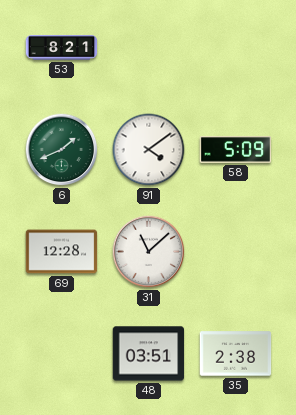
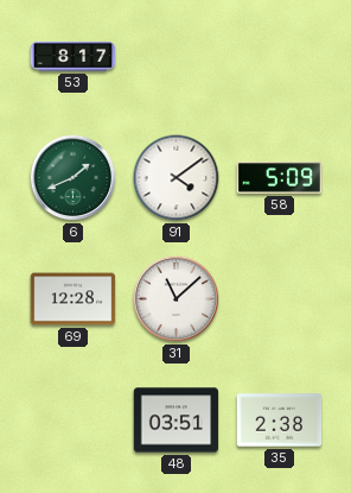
53: 8:21 -> 8:17 (74, 57)
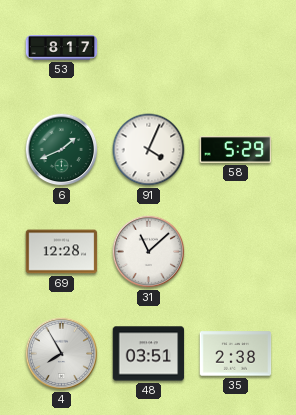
91: 4:09 -> 4:04 (149, 150)
58: 5:09 -> 5:29 (236, 150)
4: none -> 7:55 (62, 354)
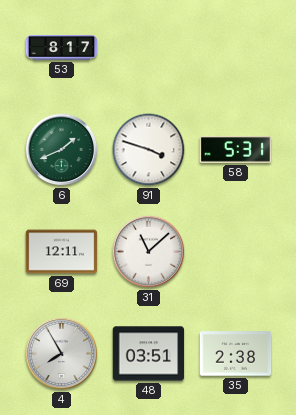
91: 4:04 -> 3:48 (149, 150)
58: 5:29 -> 5:31 (236, 150)
69: 12:28 -> 12:11 (62, 252)
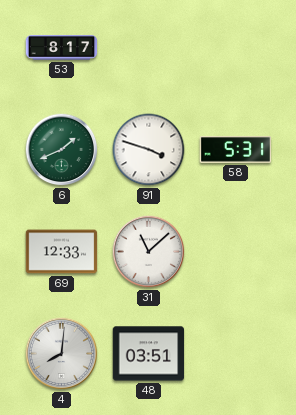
69: 12:11 -> 12:33 (62, 252)
4: 7:55 -> 8:01 (62, 354)
35: 2:38 -> none (236, 354)
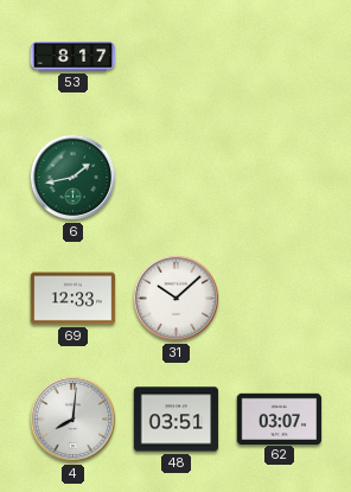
6: 1:41 -> 1:43 (74, 178)
91: 3:48 -> none (149, 150)
58: 5:31 -> none (236, 150)
31: 11:08 -> 10:08 (177, 299)
62: none -> 03:07 (280, 418)
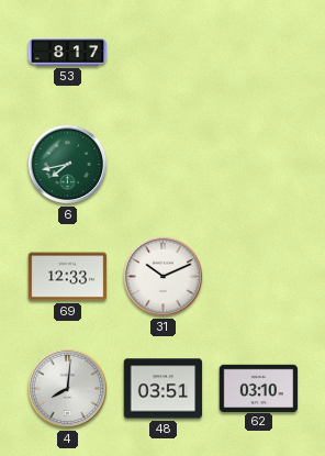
6: 1:43 -> 7:43 (68, 165)
31: 10:08 -> 10:11 (164, 277)
62: 03:07 -> 03:10 (259, 388)
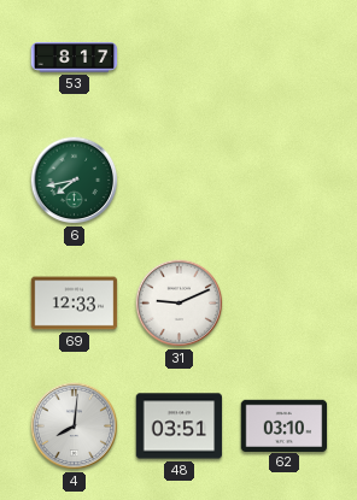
31: 10:11 -> 9:11 (180, 304)
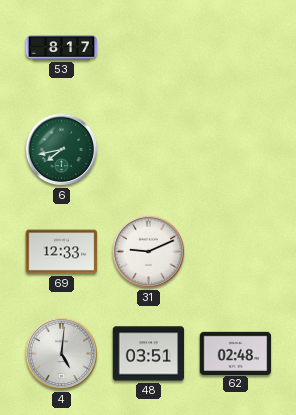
4: 8:01 -> 5:01 (62, 354)
62: 03:10 -> 02:48 (236, 353)
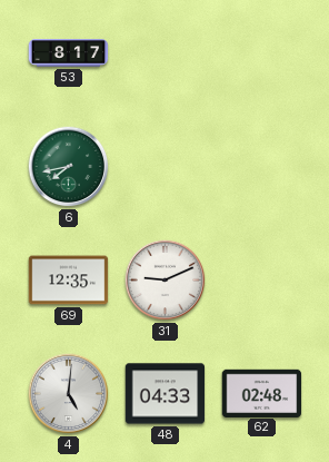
69: 12:33 -> 12:35 (69, 281)
48: 03:51 -> 04:33 (166, 394)
